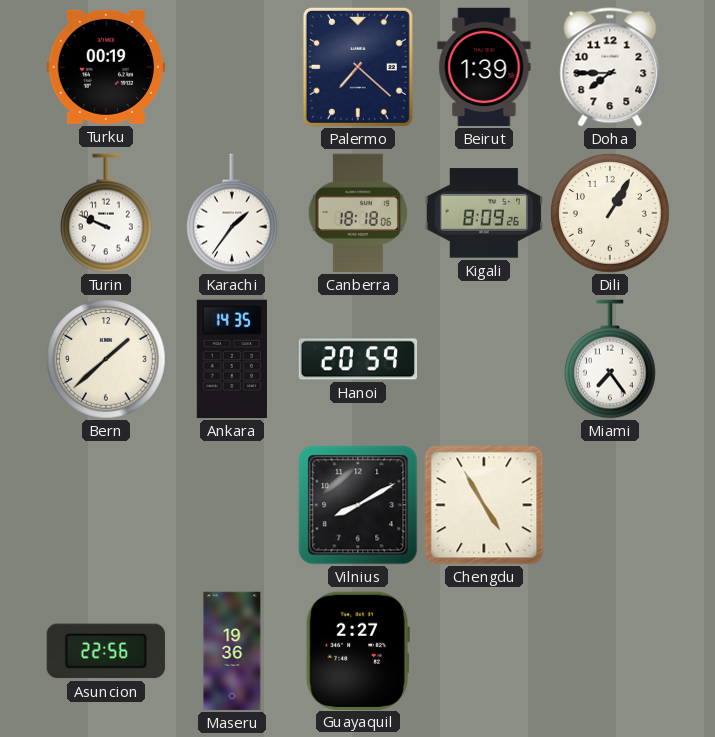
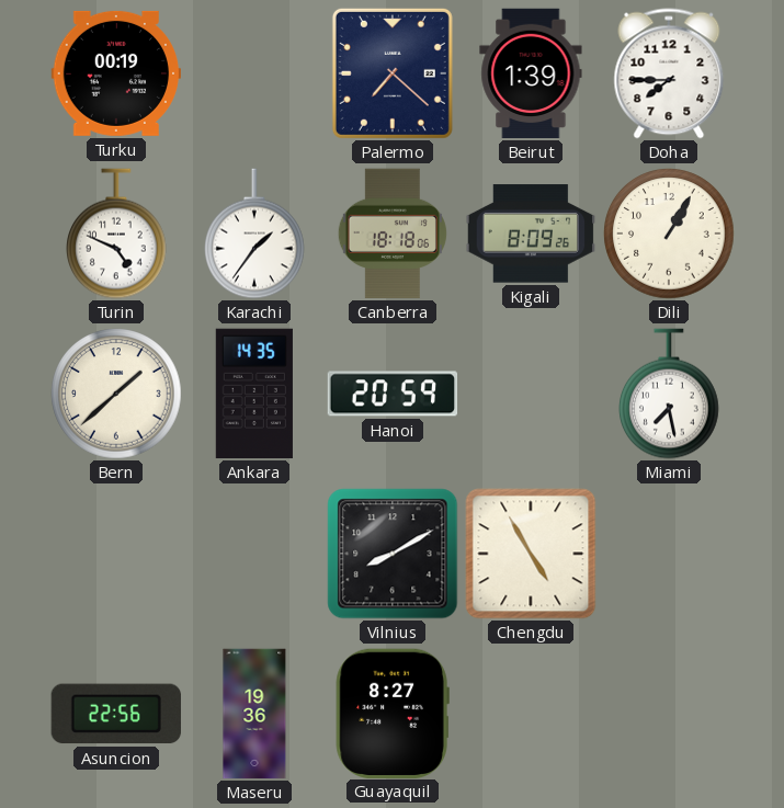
Turin: 9:49 -> 4:49 (117, 234)
Miami: 7:24 -> 7:28 (670, 394)
Guayaquil: 2:27 -> 8:27 (393, 713)
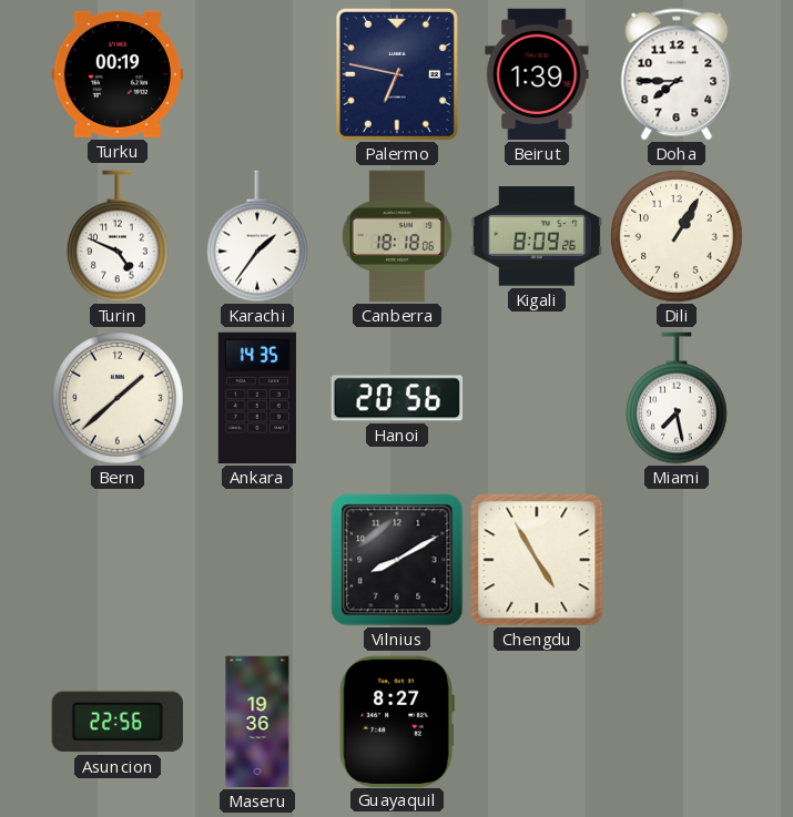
Palermo: 7:22 -> 6:47 (397, 74)
Hanoi: 20:59 -> 20:56 (397, 398)
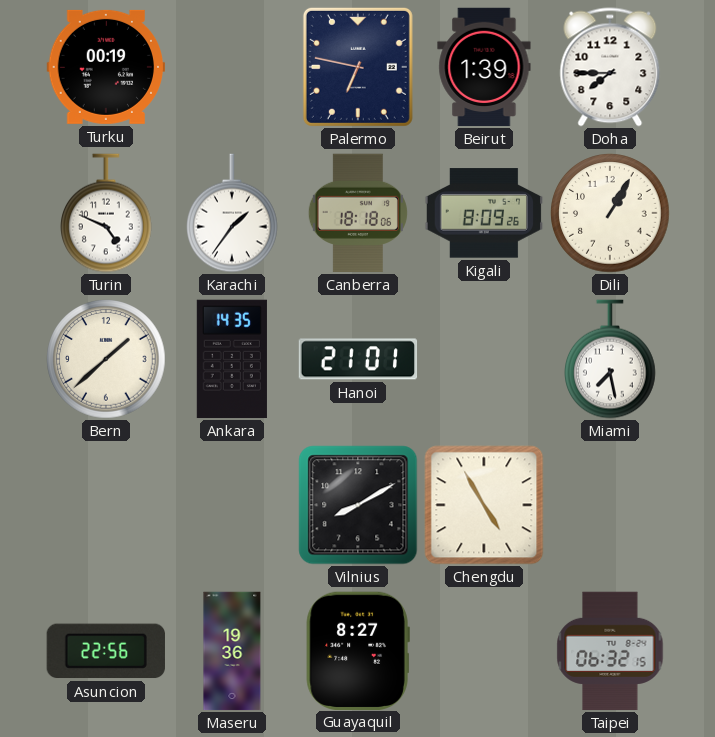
Hanoi: 20:56 -> 21:01 (358, 359)
Taipei: none -> 06:32 (610, 651)
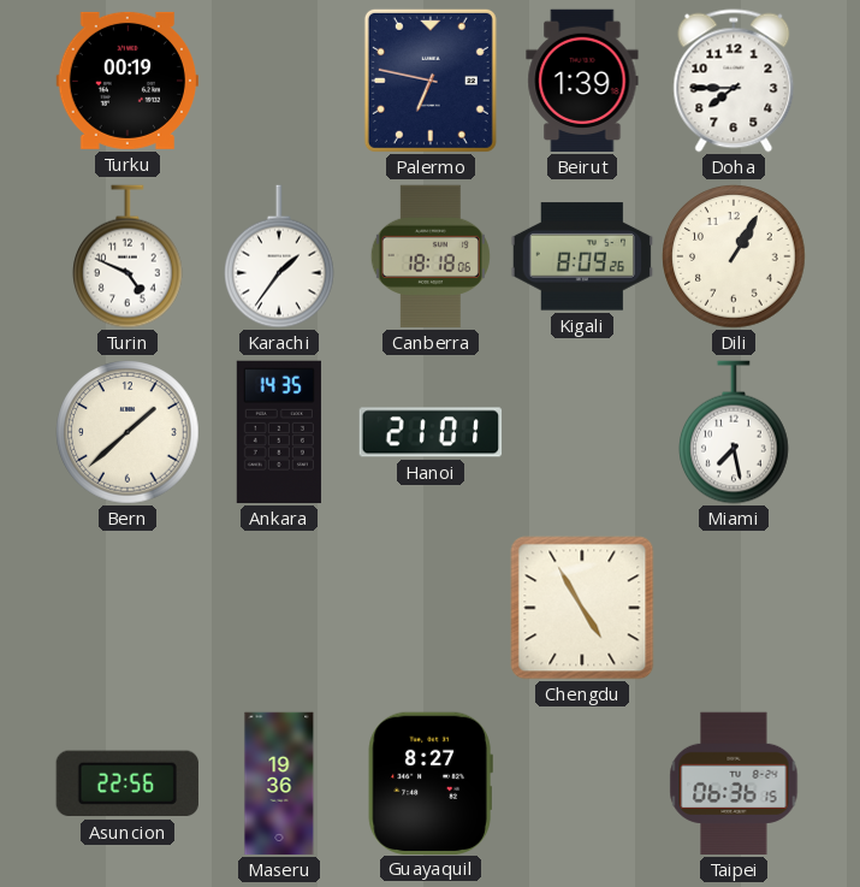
Vilnius: 8:10 -> none (358, 505)
Taipei: 06:32 -> 06:36 (734, 783)
